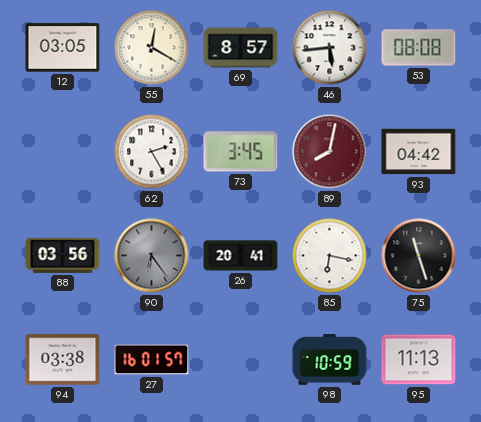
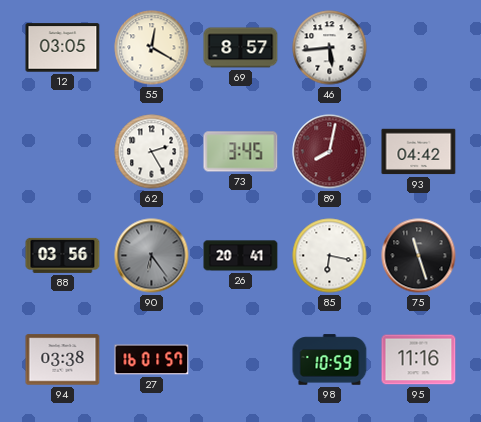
53: 08:08 -> none (419, 48)
95: 11:13 -> 11:16 (419, 360)
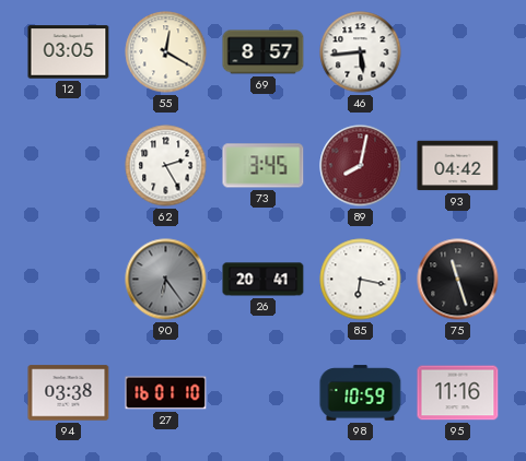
88: 03:56 -> none (63, 255)
27: 16:01:57 -> 16:01:10 (166, 393)
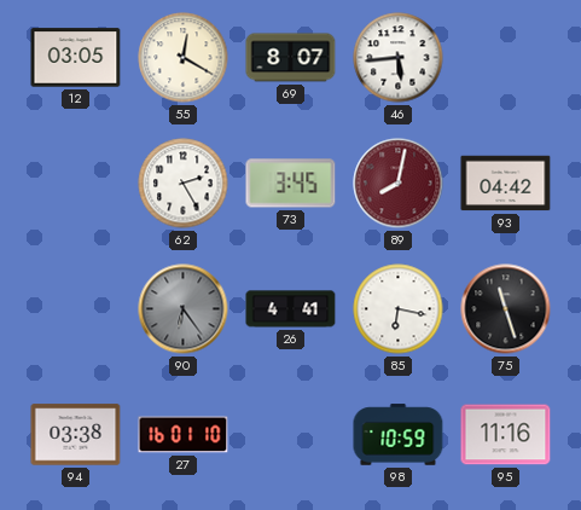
69: 8:57 -> 8:07 (291, 58)
26: 20:41 -> 4:41 (291, 309)
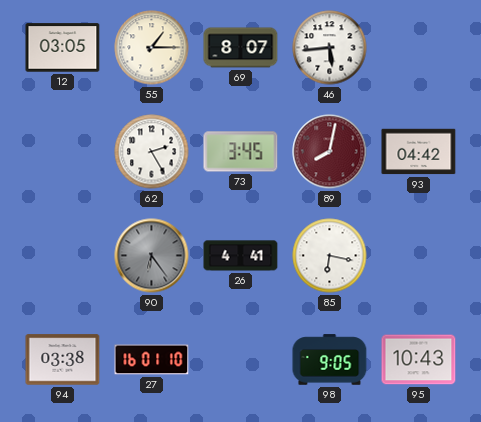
55: 12:20 -> 1:15 (152, 48)
75: 11:27 -> none (506, 309)
98: 10:59 -> 9:05 (330, 360)
95: 11:16 -> 10:43 (419, 360)
